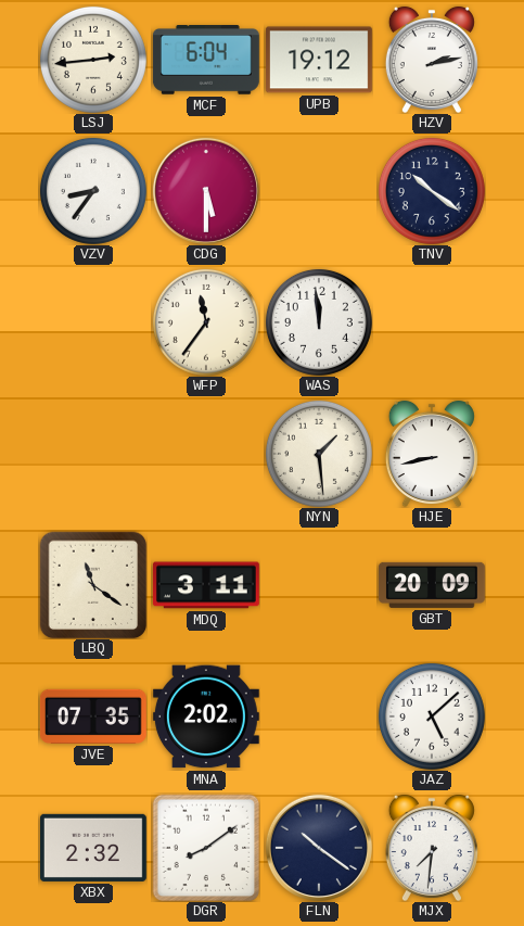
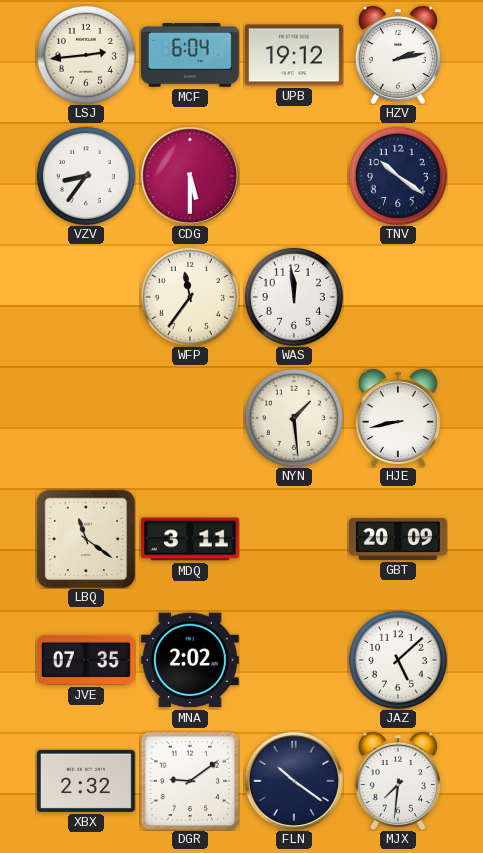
DGR: 8:09 -> 9:09 (190, 781)
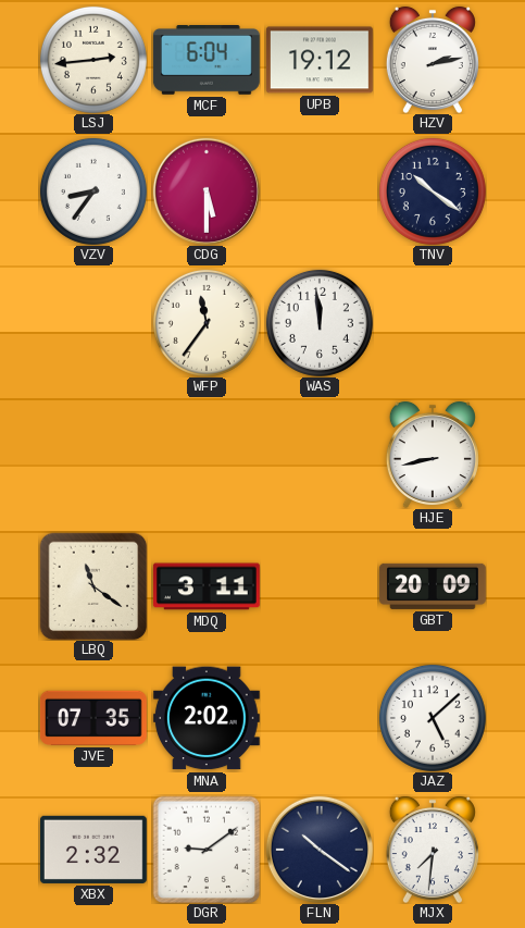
NYN: 1:29 -> none (294, 418)
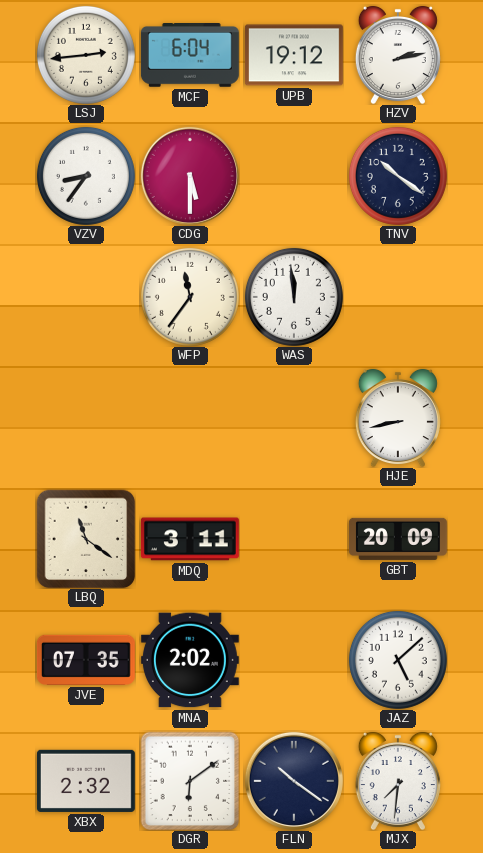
DGR: 9:09 -> 6:09 (190, 781)
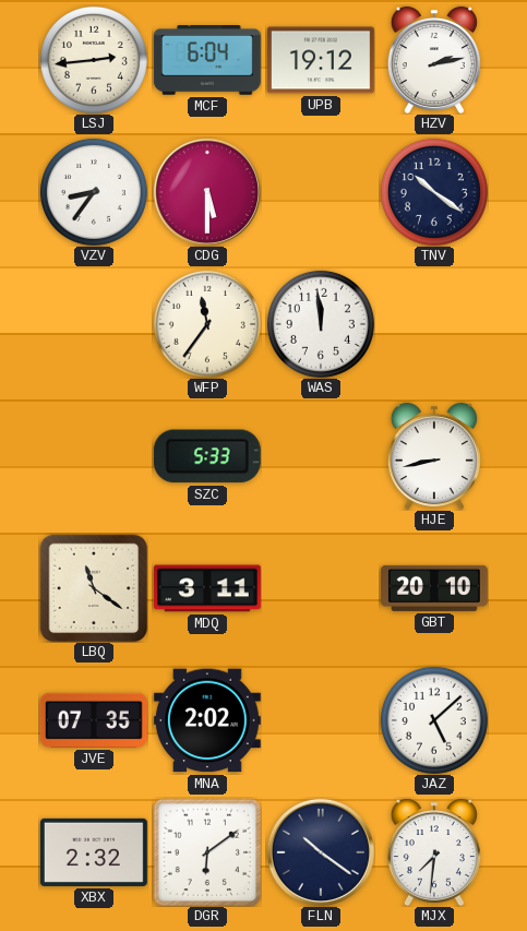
SZC: none -> 5:33 (207, 456)
GBT: 20:09 -> 20:10 (434, 588)
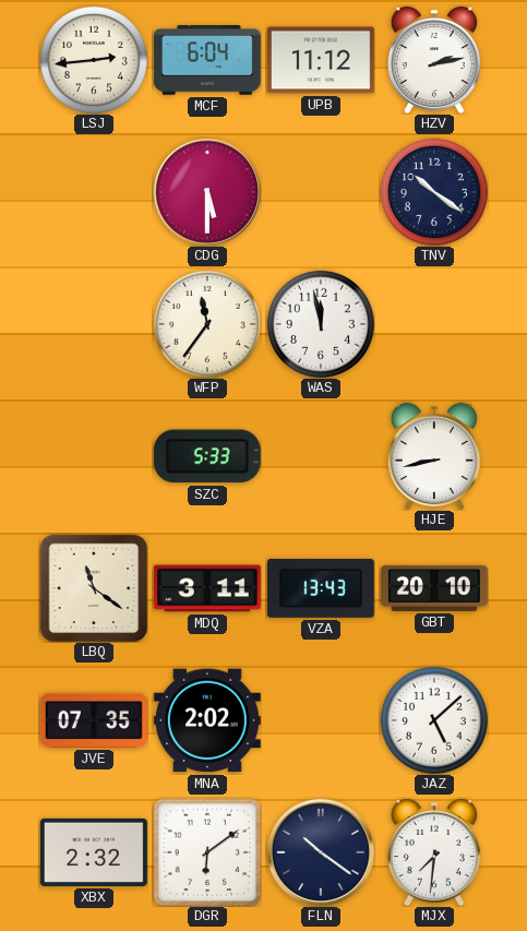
UPB: 19:12 -> 11:12 (321, 60)
VZV: 8:36 -> none (94, 192)
WAS: 11:59 -> 11:58 (321, 324)
VZA: none -> 13:43 (321, 588)
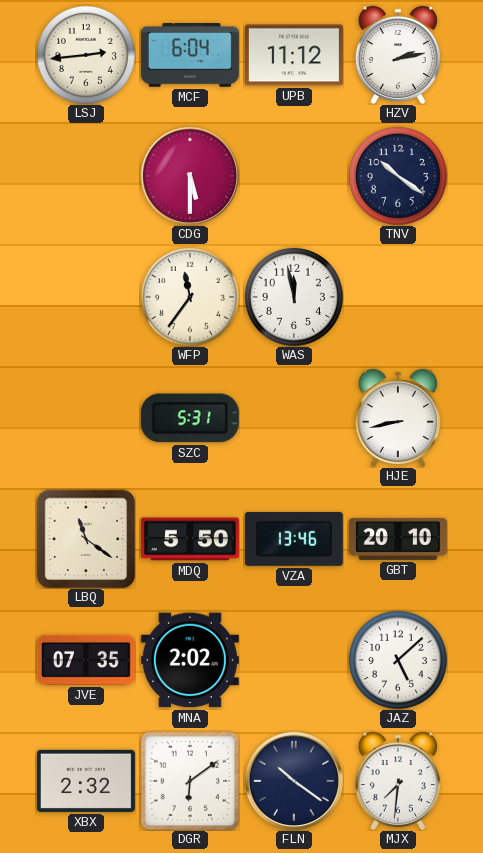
SZC: 5:33 -> 5:31 (190, 418)
MDQ: 3:11 -> 5:50 (190, 539)
VZA: 13:43 -> 13:46 (294, 539)
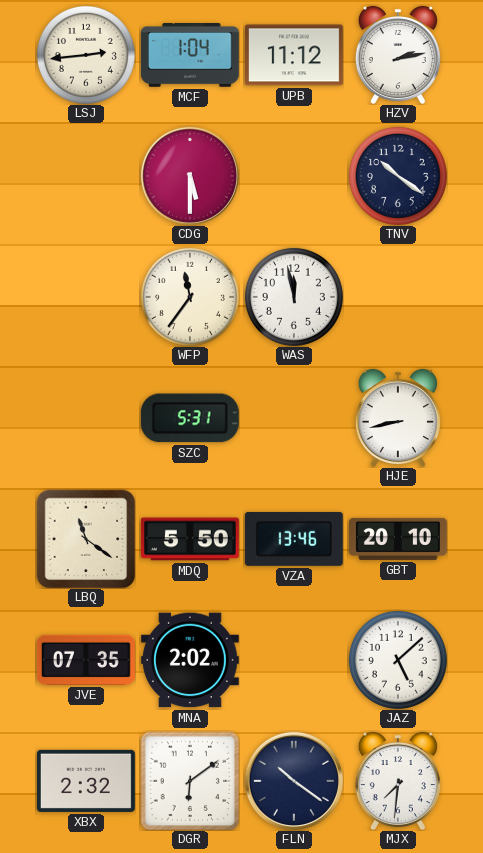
MCF: 6:04 -> 1:04 (190, 56)
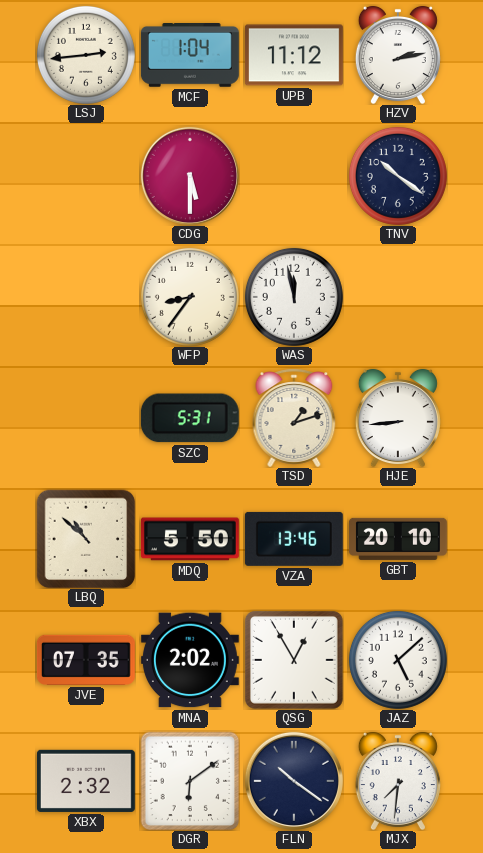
WFP: 11:36 -> 8:36 (190, 297)
TSD: none -> 1:12 (294, 418)
HJE: 8:43 -> 8:44 (398, 418)
LBQ: 11:21 -> 10:52 (86, 539)
QSG: none -> 12:55 (294, 660)
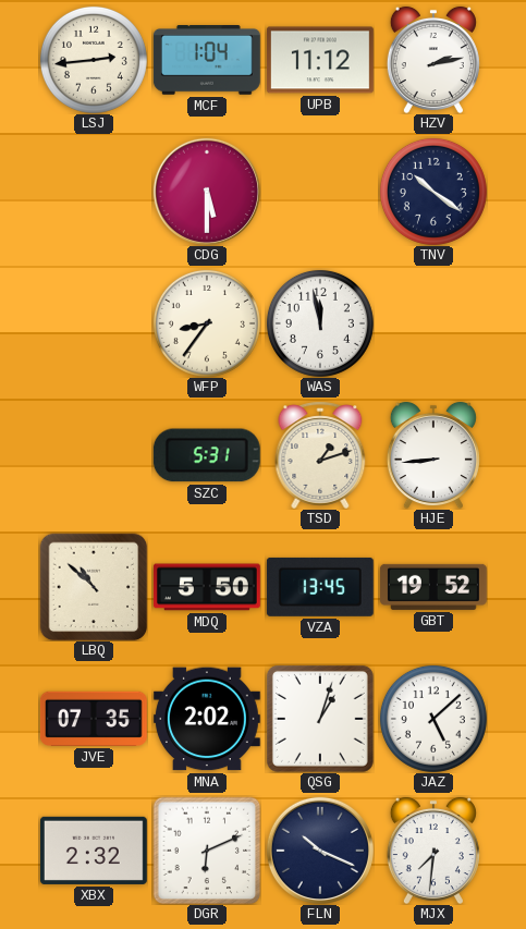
VZA: 13:46 -> 13:45 (320, 587)
GBT: 20:10 -> 19:52 (433, 587)
QSG: 12:55 -> 1:03 (320, 719)
DGR: 6:09 -> 6:11 (207, 851)
FLN: 10:21 -> 10:19 (320, 851)
